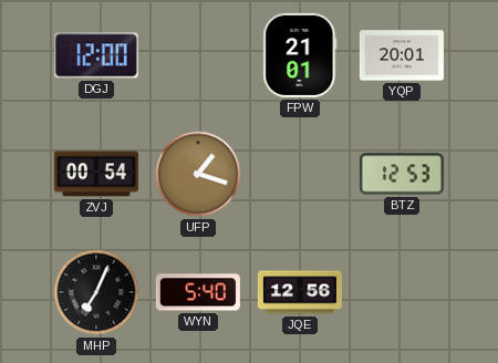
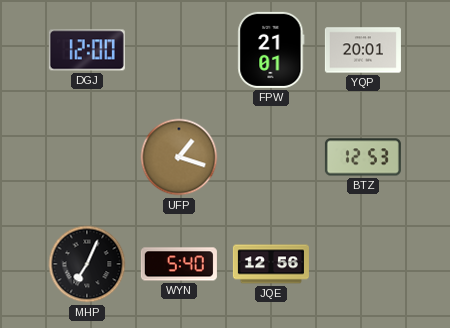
ZVJ: 00:54 -> none (96, 174)
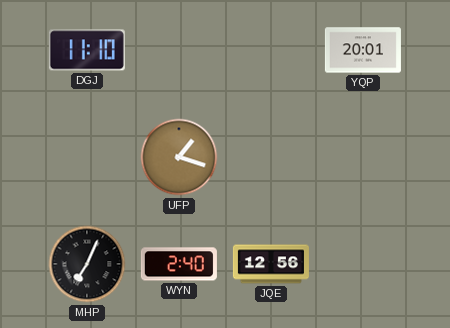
DGJ: 12:00 -> 11:10 (87, 50)
FPW: 21:01 -> none (271, 50)
BTZ: 12:53 -> none (363, 157)
WYN: 5:40 -> 2:40 (179, 264)
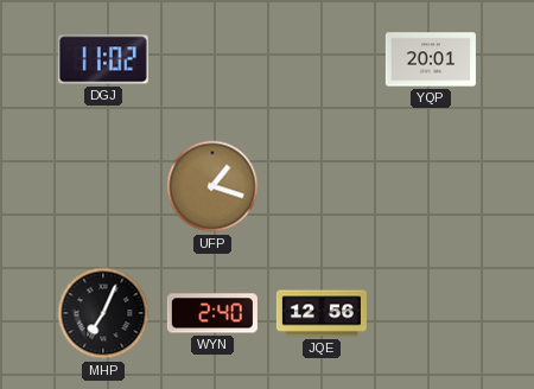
DGJ: 11:10 -> 11:02 (103, 59)
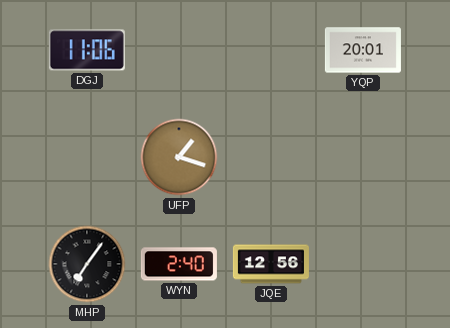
DGJ: 11:02 -> 11:06 (87, 50)
MHP: 7:04 -> 7:06 (87, 264)
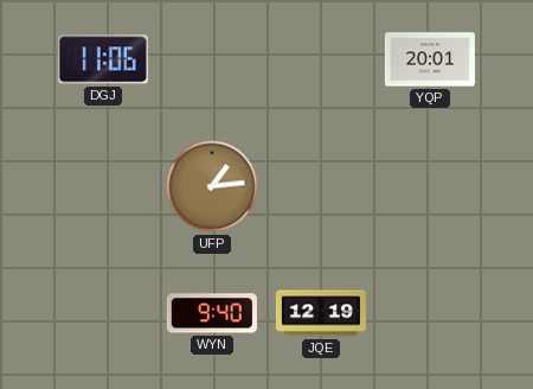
UFP: 1:18 -> 1:14 (212, 186)
MHP: 7:06 -> none (87, 264)
WYN: 2:40 -> 9:40 (212, 313)
JQE: 12:56 -> 12:19 (321, 313)
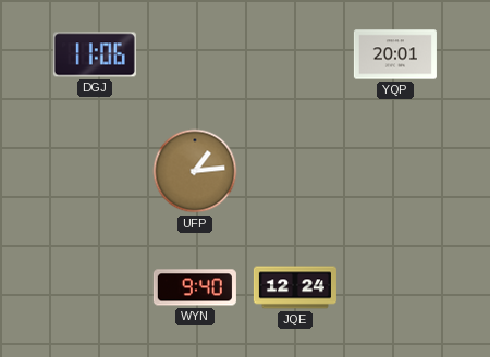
JQE: 12:19 -> 12:24 (295, 287)
